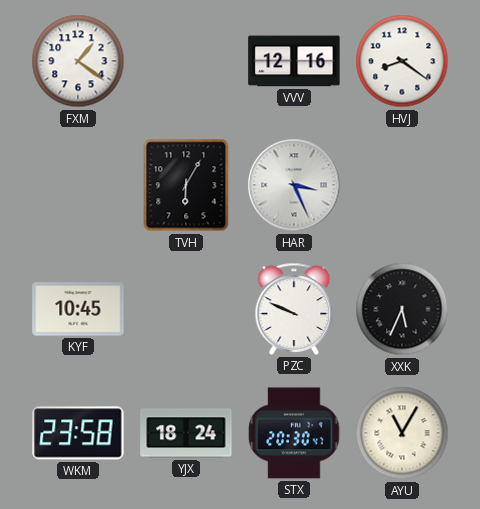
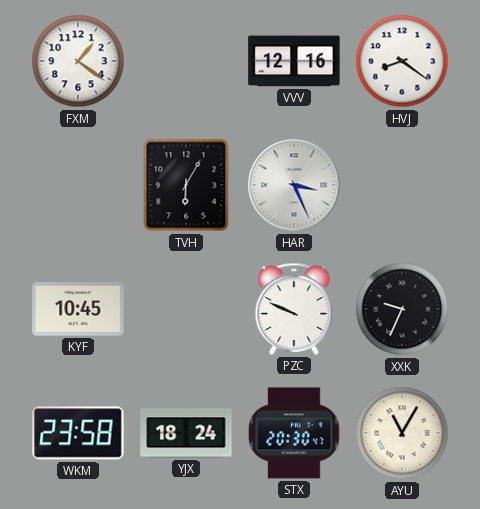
XXK: 5:34 -> 9:34 (402, 309)
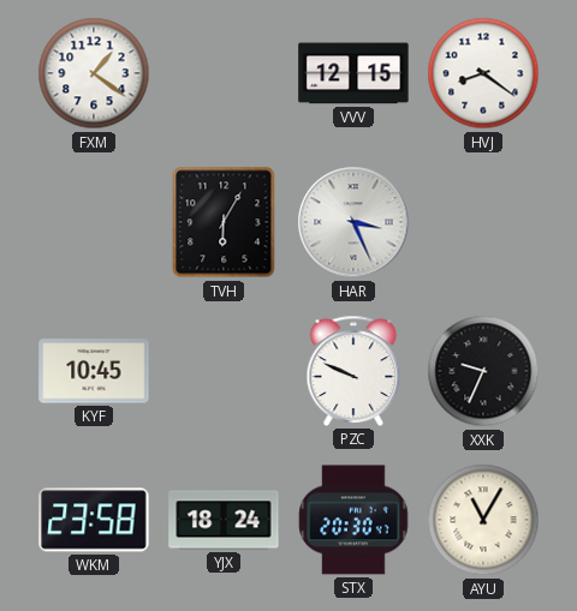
VVV: 12:16 -> 12:15 (353, 73)
